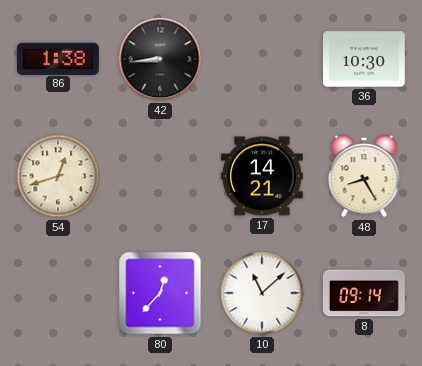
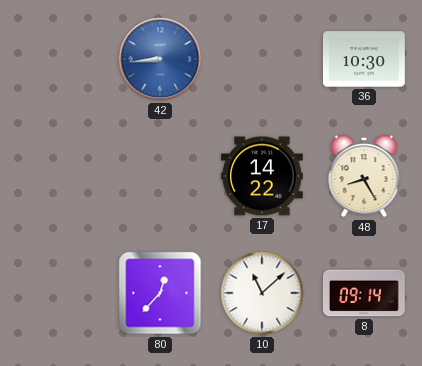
86: 1:38 -> none (58, 58)
42 dial: black -> blue (160, 59)
54: 12:42 -> none (58, 176)
17: 14:21 -> 14:22 (262, 176)
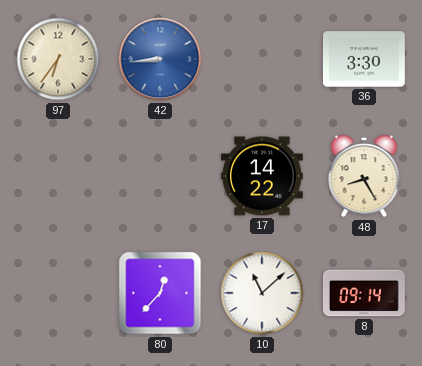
97: none -> 6:36 (58, 59)
36: 10:30 -> 3:30 (364, 59)
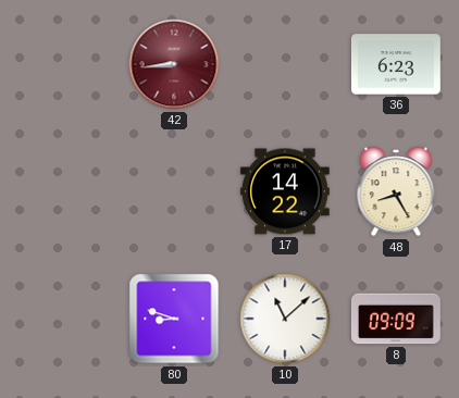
97: 6:36 -> none (58, 59)
42 dial: blue -> burgundy (174, 64)
36: 3:30 -> 6:23 (396, 64)
80: 12:37 -> 8:48 (174, 319)
8: 09:14 -> 09:09 (396, 319)
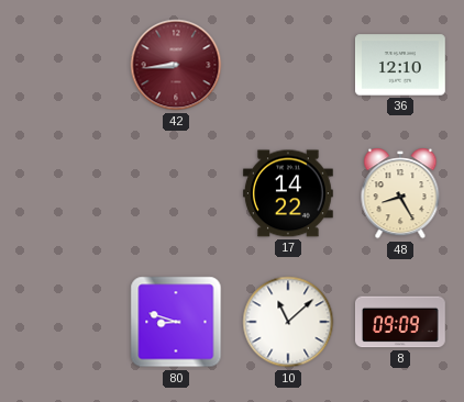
36: 6:23 -> 12:10 (400, 65)
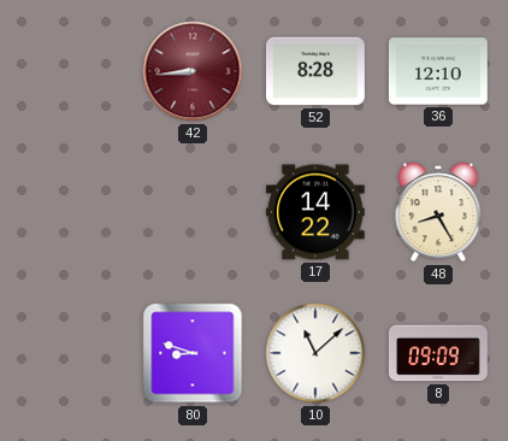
52: none -> 8:28 (317, 71)
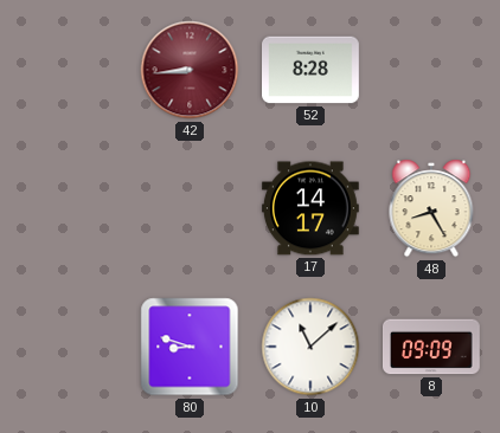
36: 12:10 -> none (438, 71)
17: 14:22 -> 14:17 (310, 208)
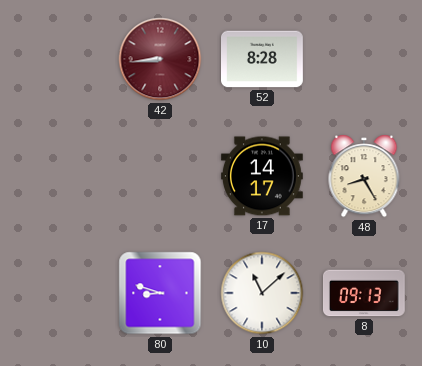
8: 09:09 -> 09:13 (364, 293)
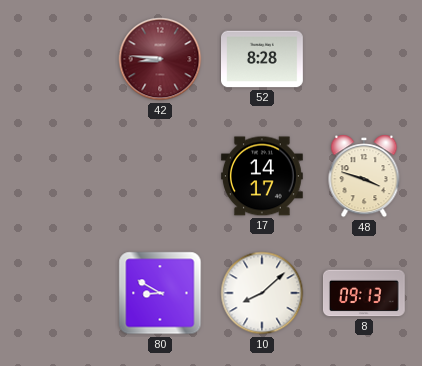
42: 8:44 -> 8:46 (160, 59)
48: 8:25 -> 3:48 (364, 176)
80: 8:48 -> 8:50 (160, 293)
10: 11:08 -> 8:08 (262, 293)
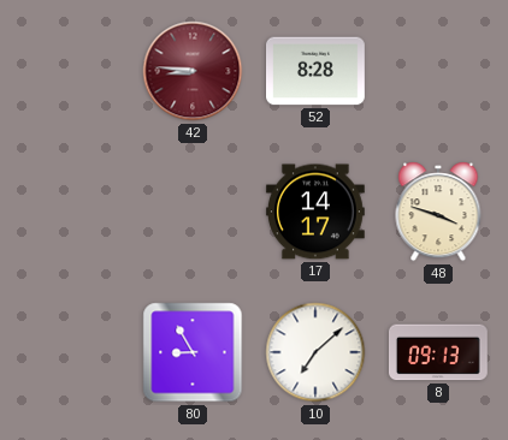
80: 8:50 -> 8:55 (193, 352)
10: 8:08 -> 7:08 (315, 352)
